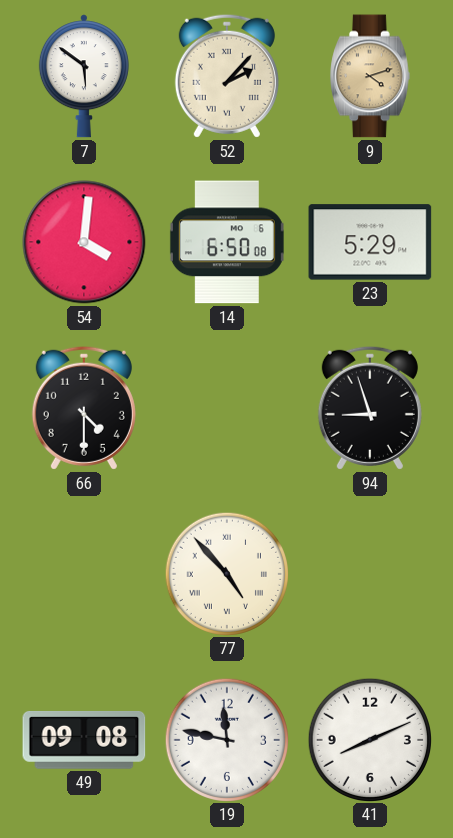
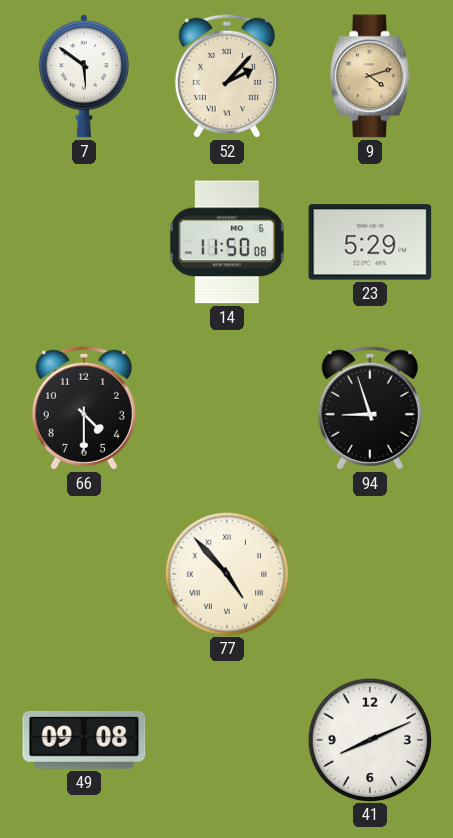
54: 4:01 -> none (84, 242)
14: 6:50 -> 11:50 (227, 242)
19: 11:47 -> none (226, 739)
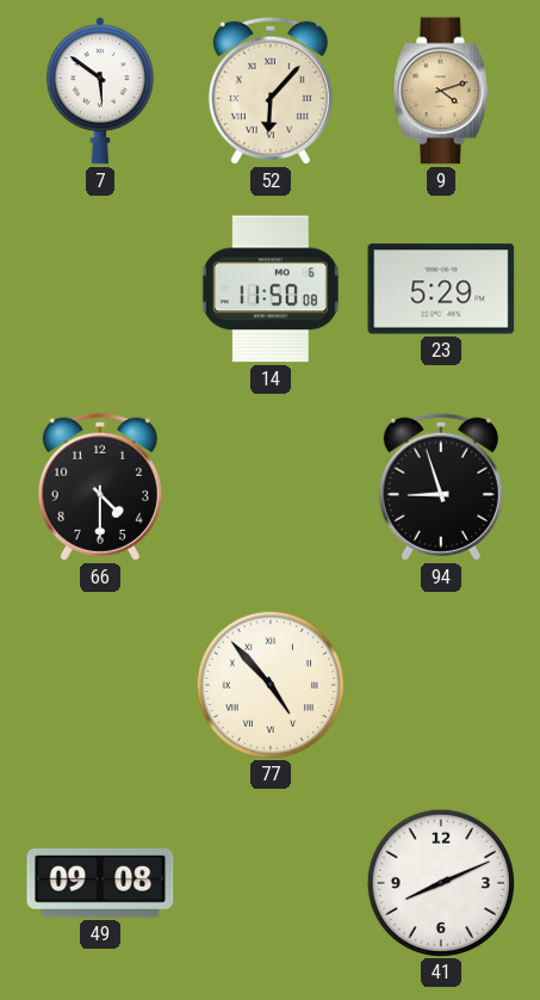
52: 2:07 -> 6:07 (271, 91)
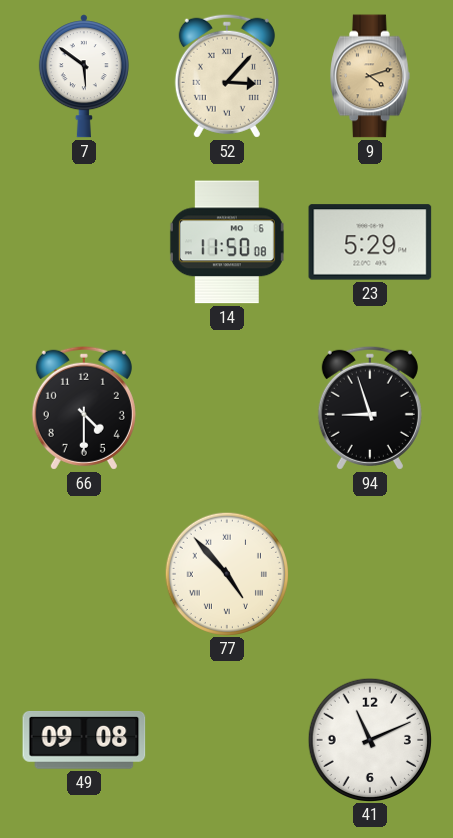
52: 6:07 -> 3:07 (227, 76)
41: 8:11 -> 11:11 (369, 739)
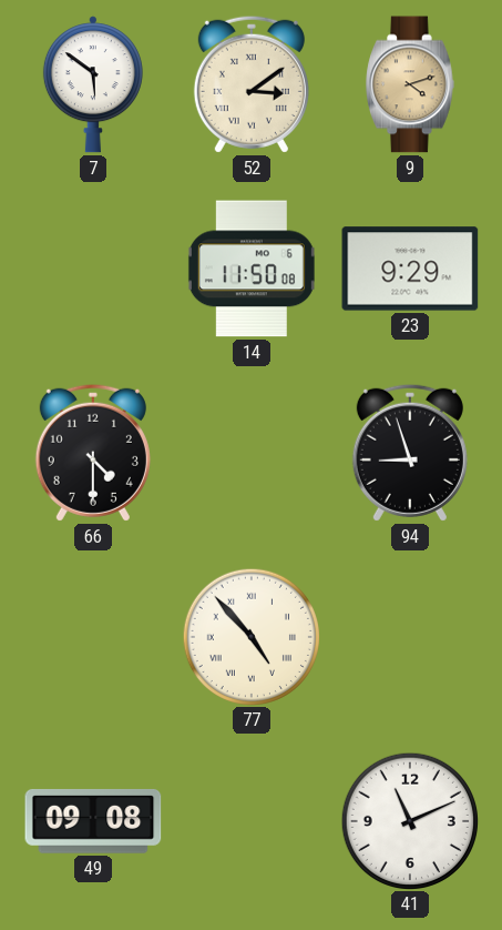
52: 3:07 -> 3:09 (252, 84)
23: 5:29 -> 9:29 (410, 269)
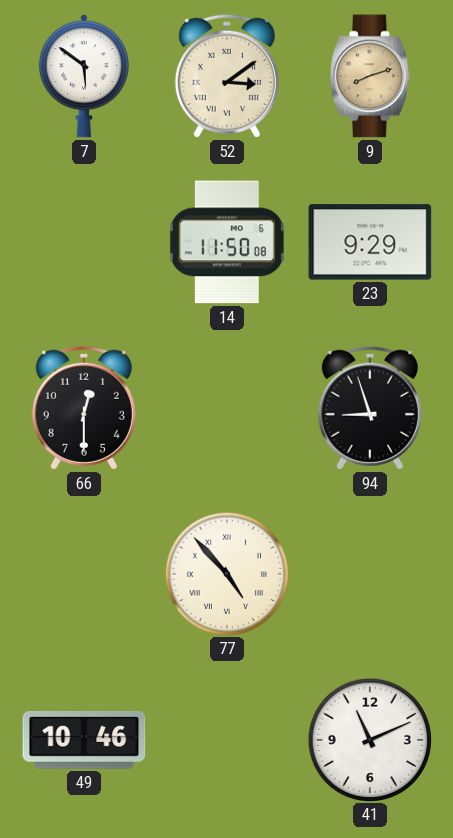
9: 4:12 -> 8:12 (370, 76)
66: 4:30 -> 12:30 (84, 408)
49: 09:08 -> 10:46 (84, 740)
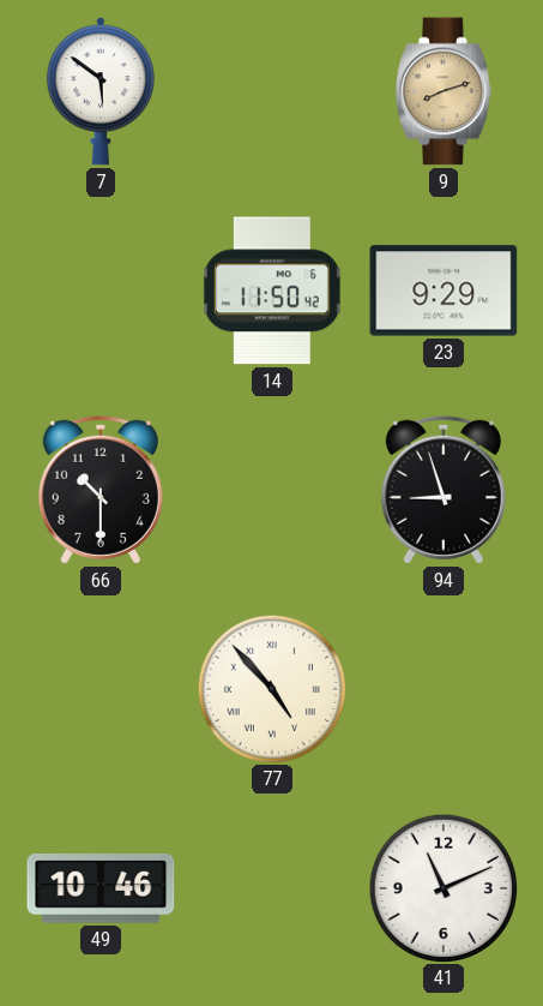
52: 3:09 -> none (227, 76)
14: 11:50:08 -> 11:50:42 (272, 291)
66: 12:30 -> 10:30 (101, 490)
